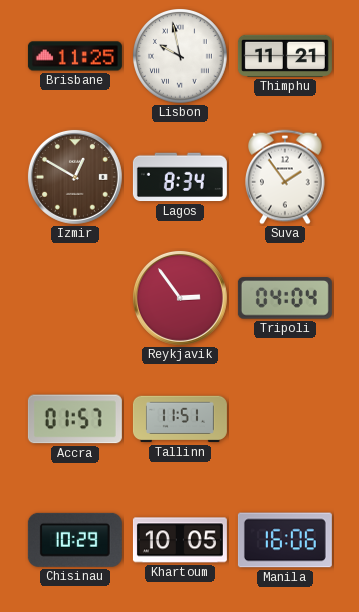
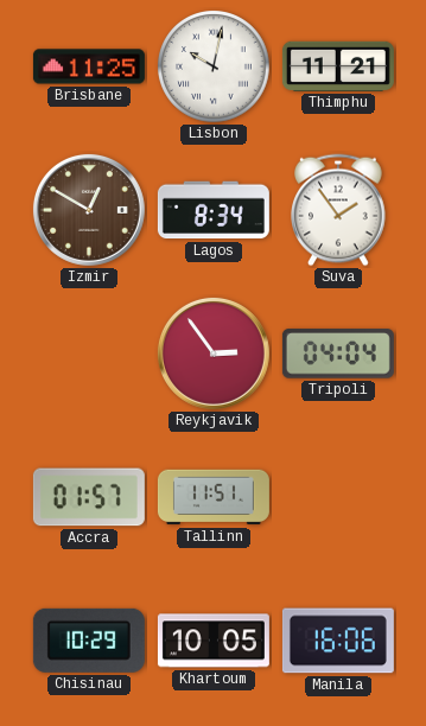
Lisbon: 9:58 -> 10:02 (215, 68)
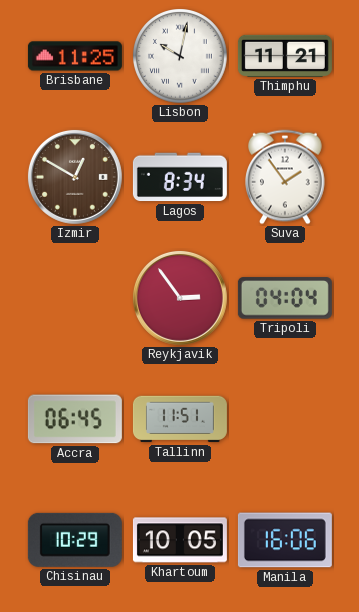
Accra: 01:57 -> 06:45 (75, 419)
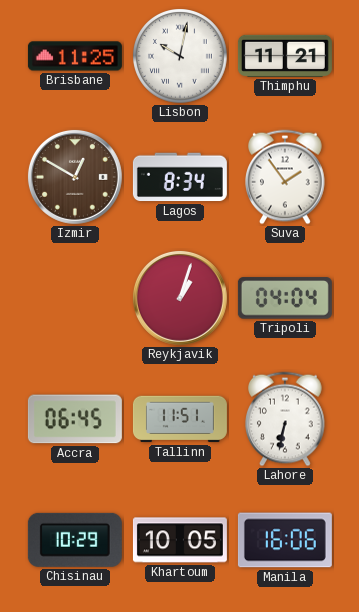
Reykjavik: 2:54 -> 1:03 (180, 298)
Lahore: none -> 6:32 (286, 419)
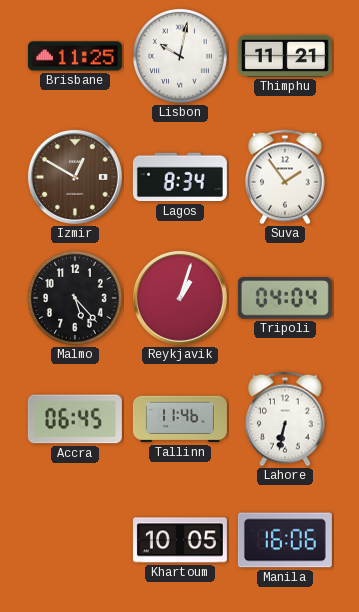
Malmo: none -> 5:23 (76, 299)
Tallinn: 11:51 -> 11:46 (180, 419)
Chisinau: 10:29 -> none (75, 540)
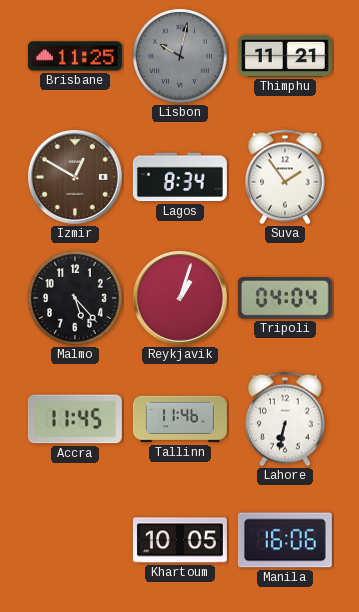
Lisbon dial: white -> grey (181, 57)
Accra: 06:45 -> 11:45 (75, 419)
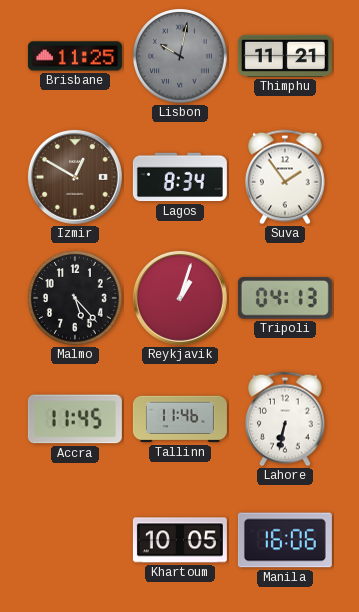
Tripoli: 04:04 -> 04:13 (285, 298)
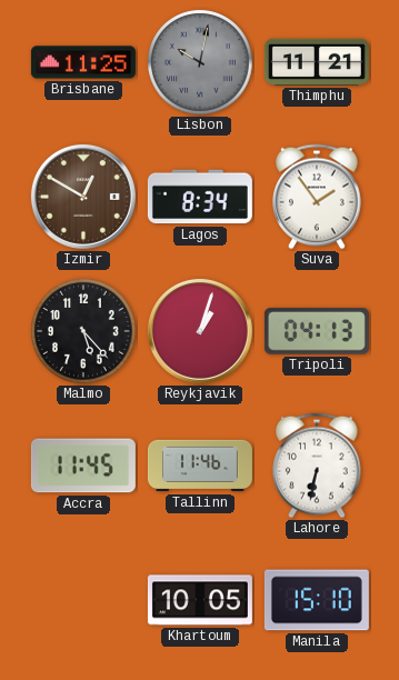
Manila: 16:06 -> 15:10 (317, 600)
